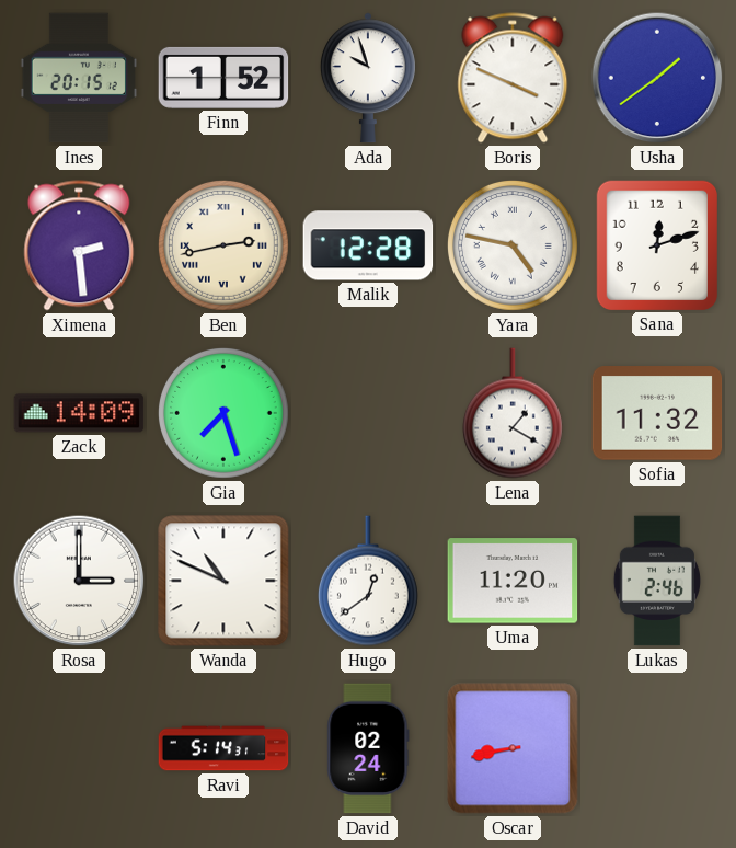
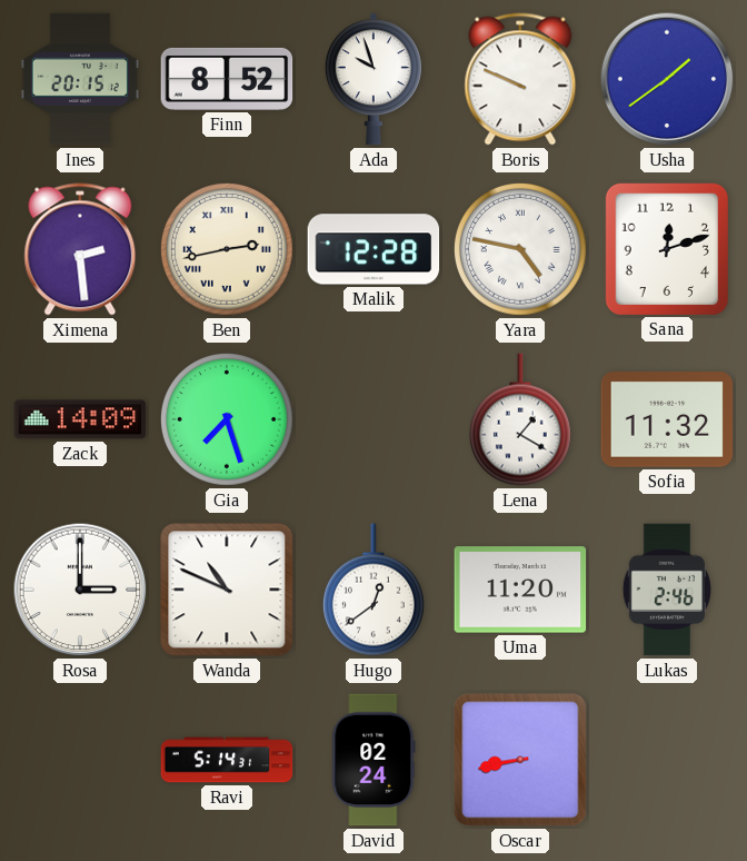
Finn: 1:52 -> 8:52 (227, 79)
Boris: 3:49 -> 9:49 (520, 79)
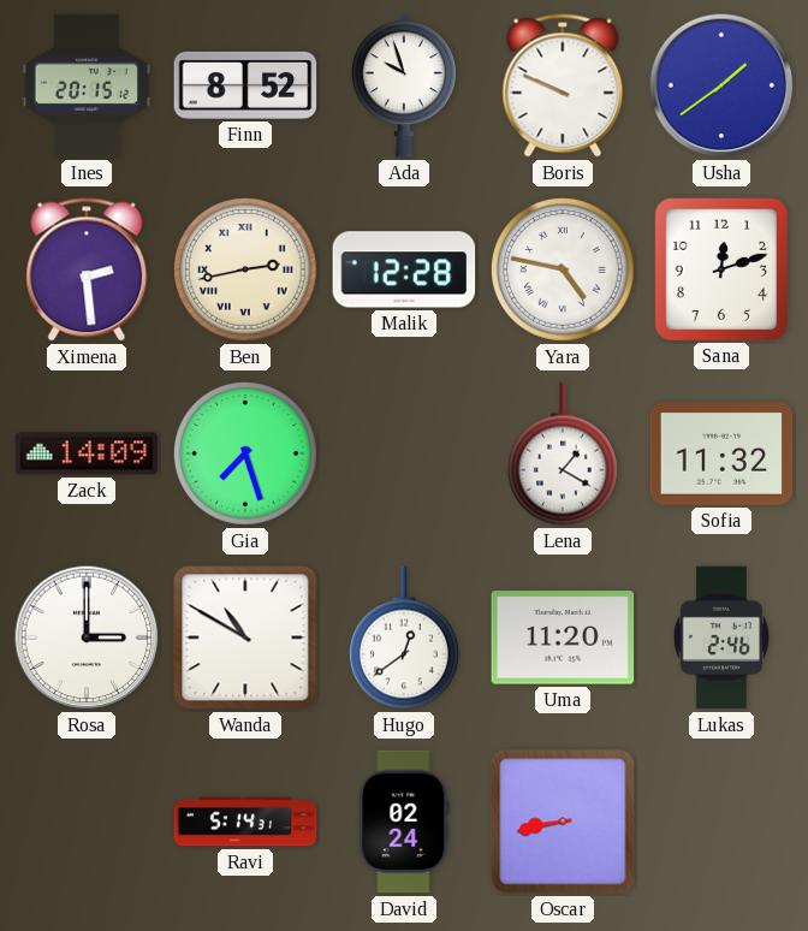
Wanda: 10:49 -> 10:50 (245, 638)
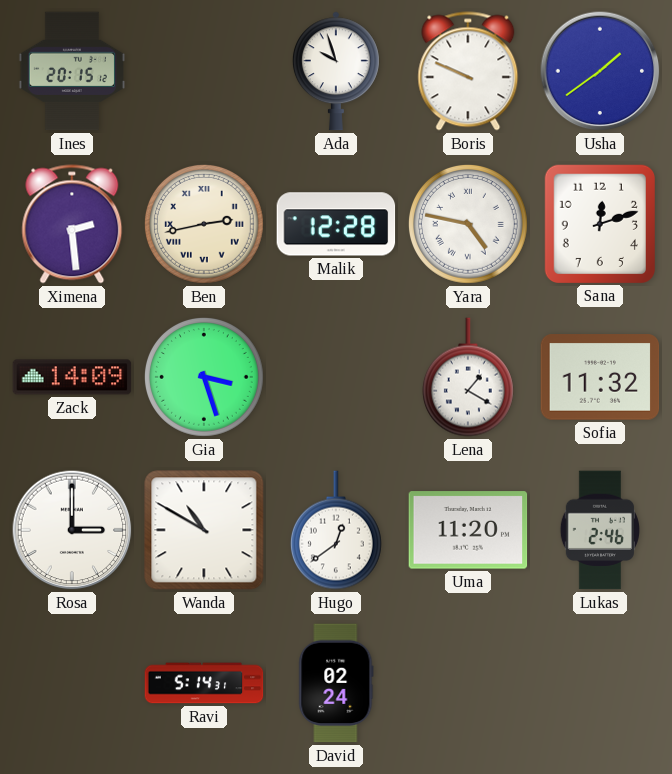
Finn: 8:52 -> none (245, 85)
Gia: 7:27 -> 3:27 (204, 377)
Oscar: 8:43 -> none (563, 822)
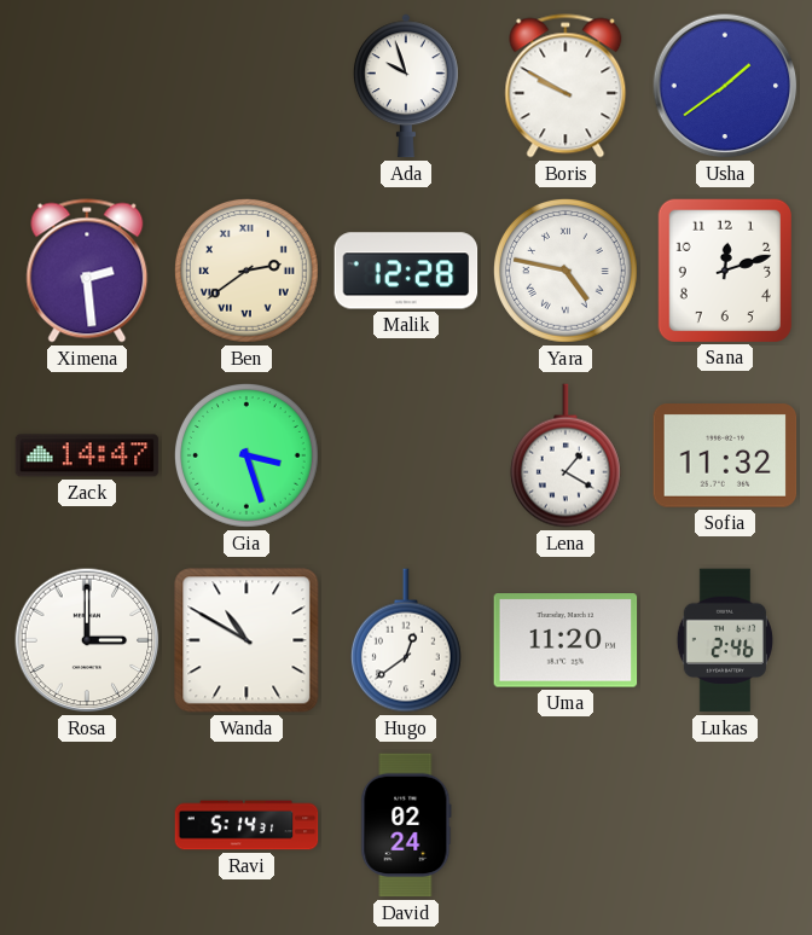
Ines: 20:15 -> none (72, 71)
Boris: 9:49 -> 9:50 (565, 86)
Ben: 2:43 -> 2:39 (246, 271)
Zack: 14:09 -> 14:47 (87, 455)
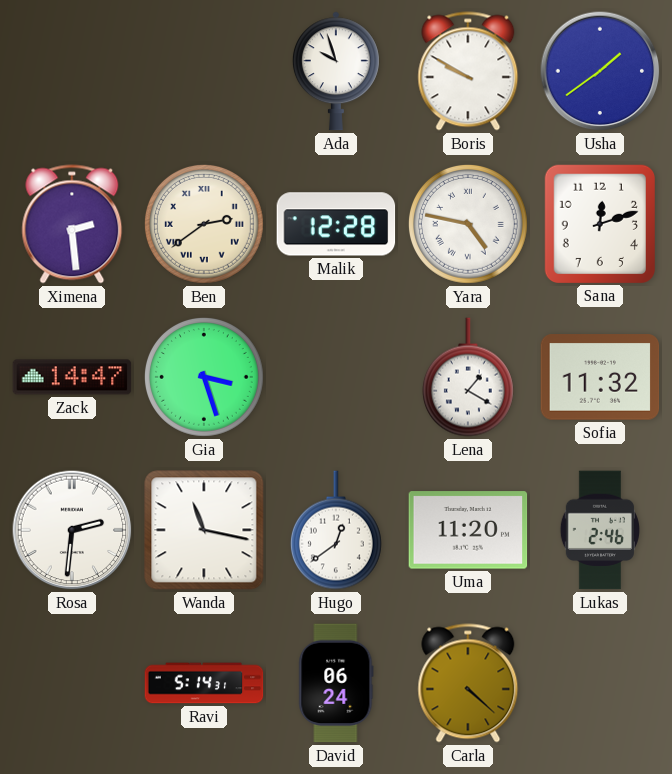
Rosa: 3:00 -> 2:31 (72, 530)
Wanda: 10:50 -> 11:17 (204, 530)
David: 02:24 -> 06:24 (336, 683)
Carla: none -> 4:22 (468, 683)
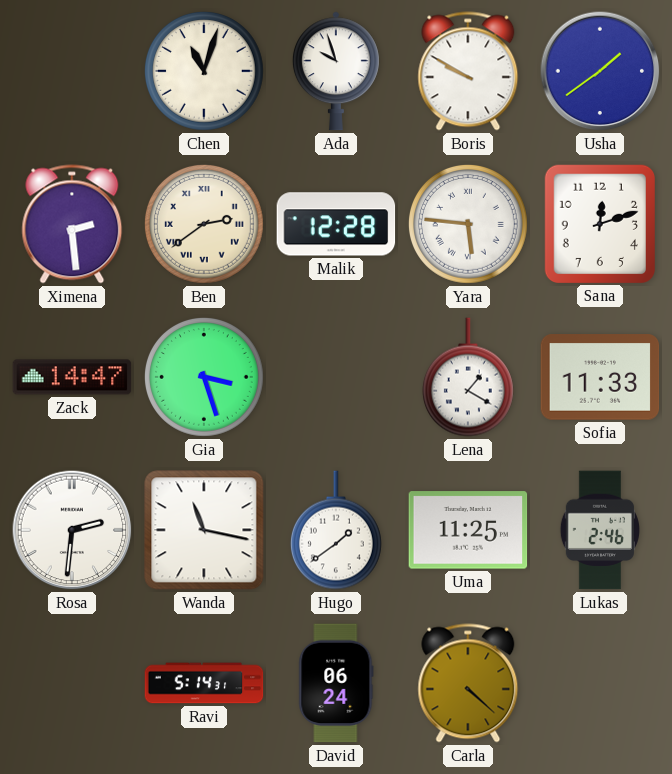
Chen: none -> 11:03 (204, 71)
Yara: 4:47 -> 5:46 (468, 224)
Sofia: 11:32 -> 11:33 (600, 377)
Hugo: 12:39 -> 1:39 (336, 530)
Uma: 11:20 -> 11:25 (468, 530)
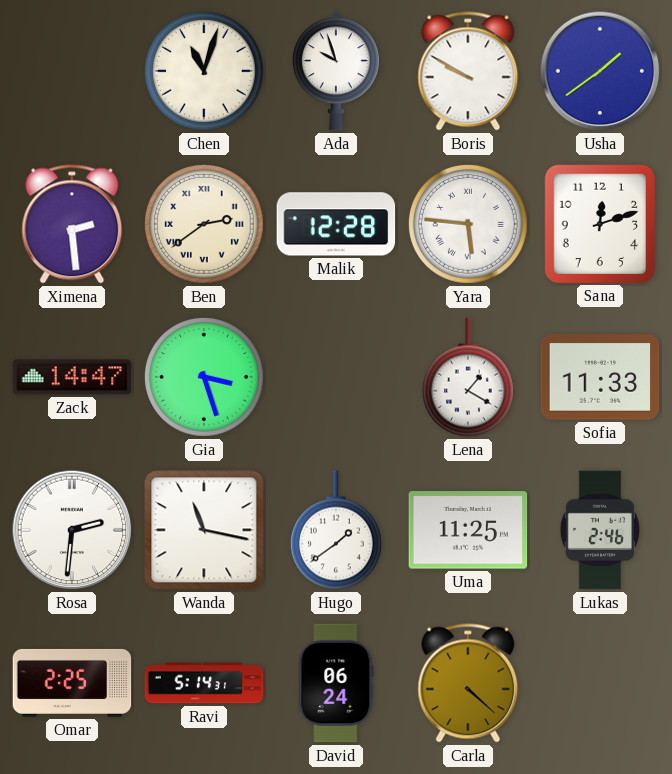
Omar: none -> 2:25 (72, 683)
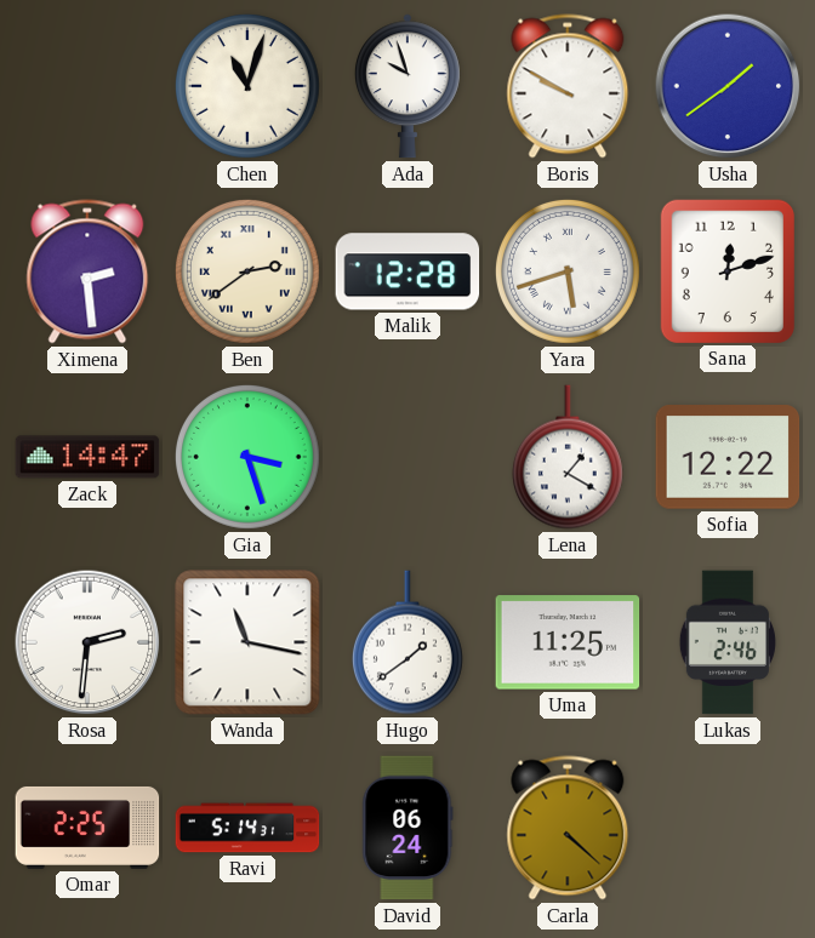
Yara: 5:46 -> 5:42 (568, 271)
Sofia: 11:33 -> 12:22 (728, 457)
